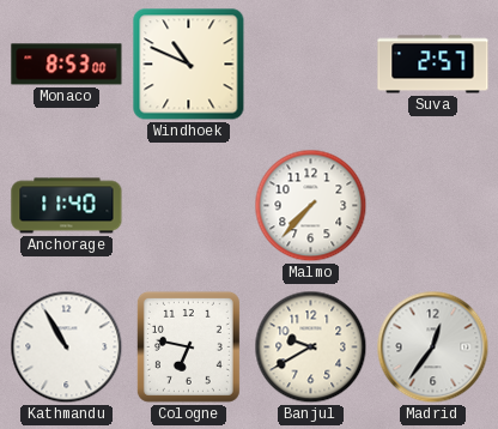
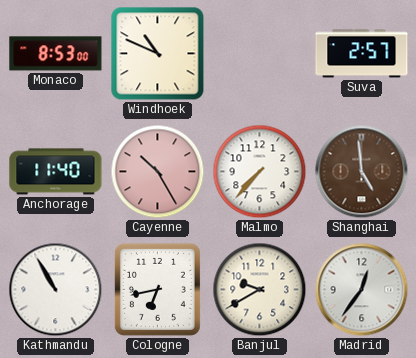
Cayenne: none -> 10:25 (158, 172)
Shanghai: none -> 4:59 (362, 172)
Cologne: 6:47 -> 6:43 (157, 289)
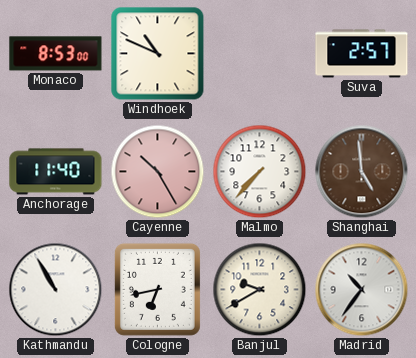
Madrid: 12:36 -> 10:36 (362, 290)
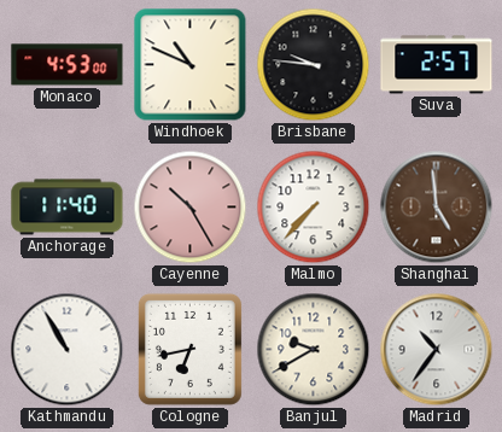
Monaco: 8:53 -> 4:53 (68, 65)
Brisbane: none -> 9:46 (314, 65)
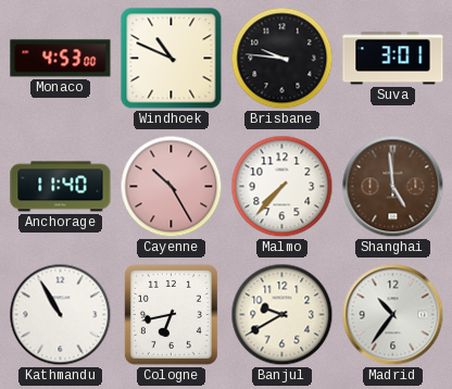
Suva: 2:57 -> 3:01 (393, 59)
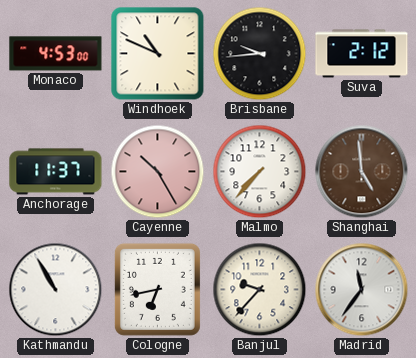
Brisbane: 9:46 -> 9:44 (260, 54)
Suva: 3:01 -> 2:12 (362, 54)
Anchorage: 11:40 -> 11:37 (56, 172)
Banjul: 9:40 -> 9:37 (260, 290)
Madrid: 10:36 -> 11:36 (362, 290)
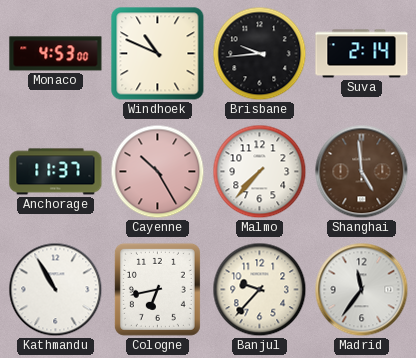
Suva: 2:12 -> 2:14 (362, 54)
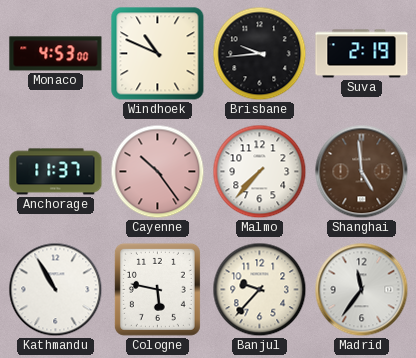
Suva: 2:14 -> 2:19 (362, 54)
Cayenne: 10:25 -> 10:24 (158, 172)
Cologne: 6:43 -> 5:47 (157, 289)
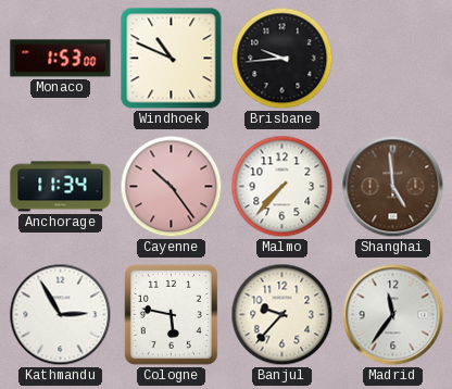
Monaco: 4:53 -> 1:53 (61, 59)
Suva: 2:19 -> none (362, 54)
Anchorage: 11:37 -> 11:34 (61, 187)
Kathmandu: 10:55 -> 2:55 (61, 315)
